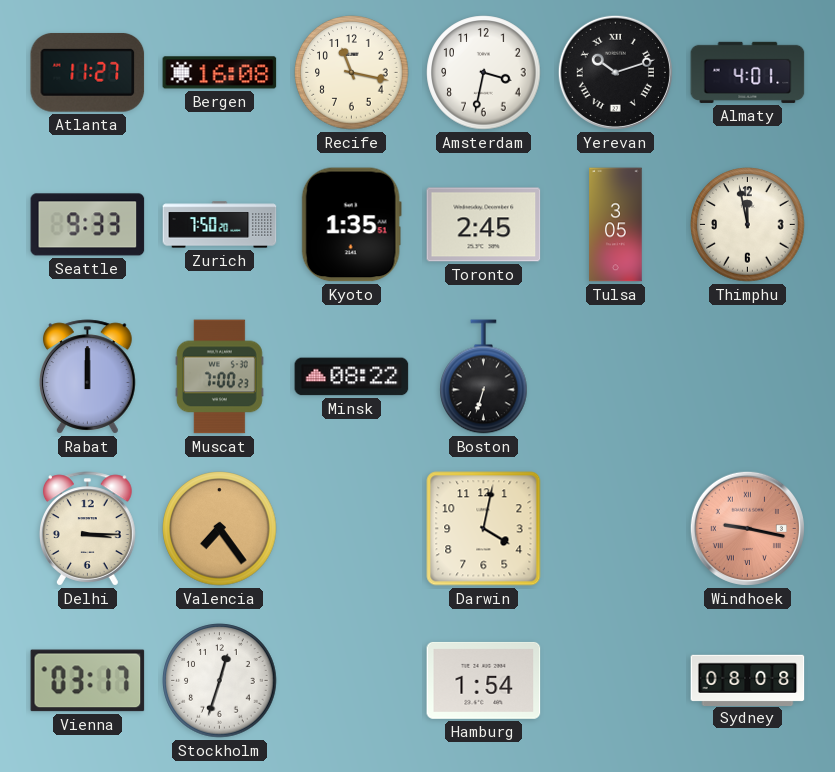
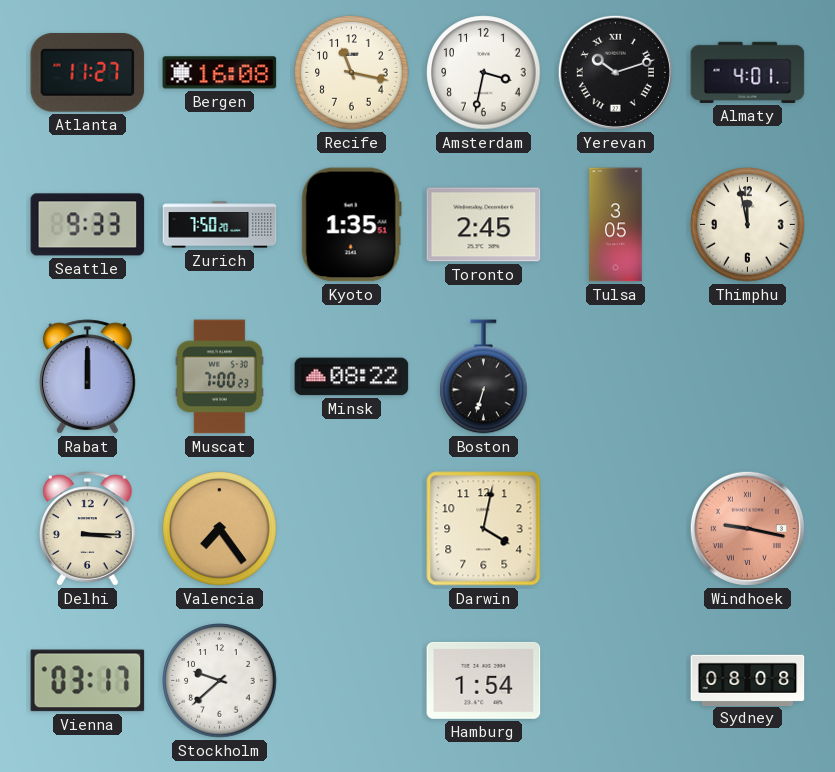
Stockholm: 12:33 -> 9:38 (220, 681)
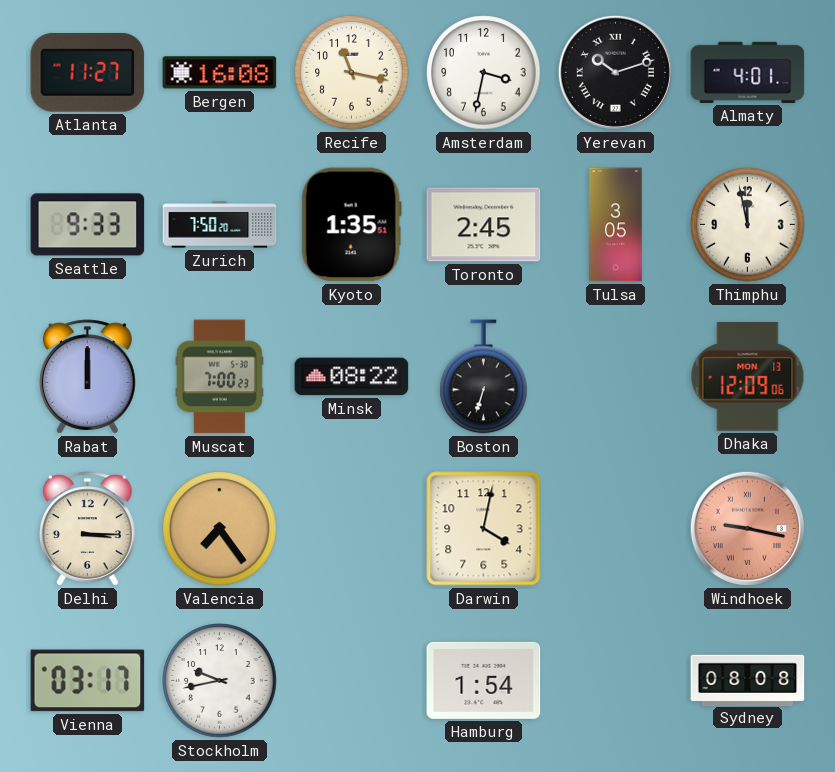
Dhaka: none -> 12:09 (748, 377)
Stockholm: 9:38 -> 9:43 (220, 681)
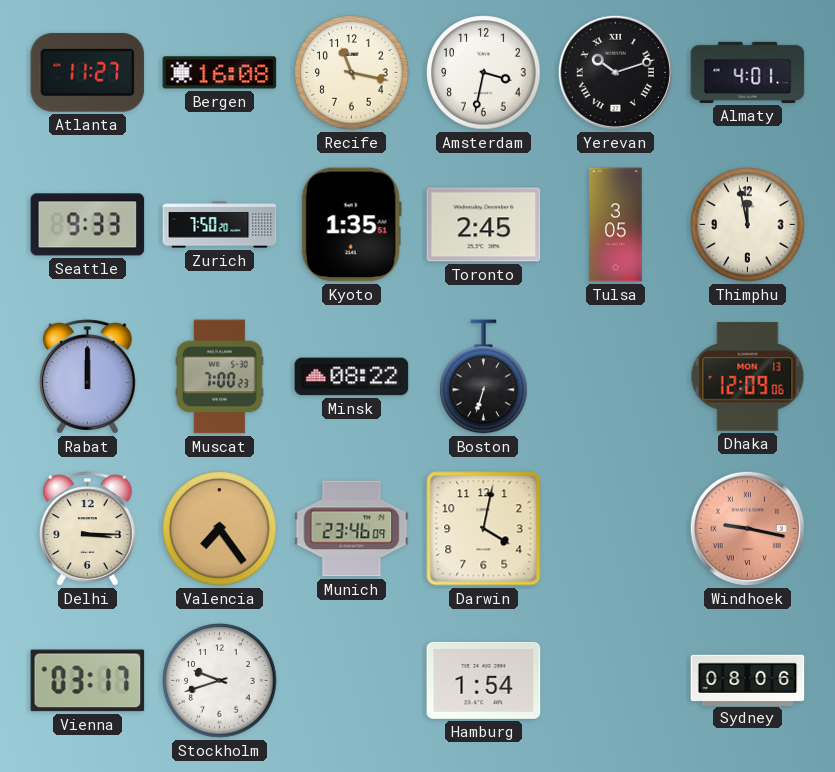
Munich: none -> 23:46 (352, 529)
Stockholm: 9:43 -> 9:42 (220, 681)
Sydney: 08:08 -> 08:06 (748, 680)
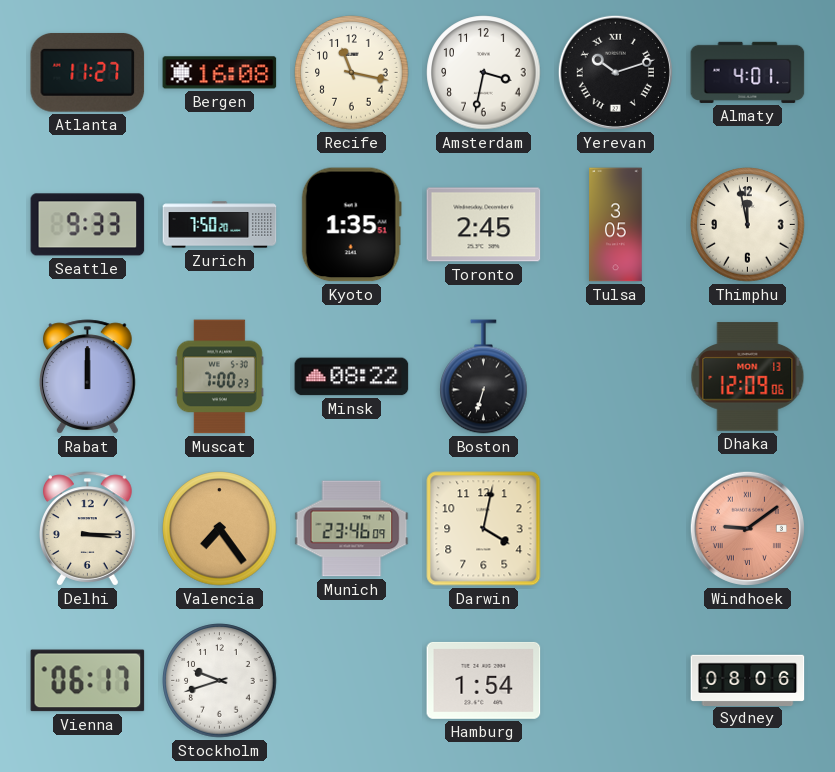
Windhoek: 9:17 -> 9:09 (747, 528)
Vienna: 03:17 -> 06:17 (88, 681)
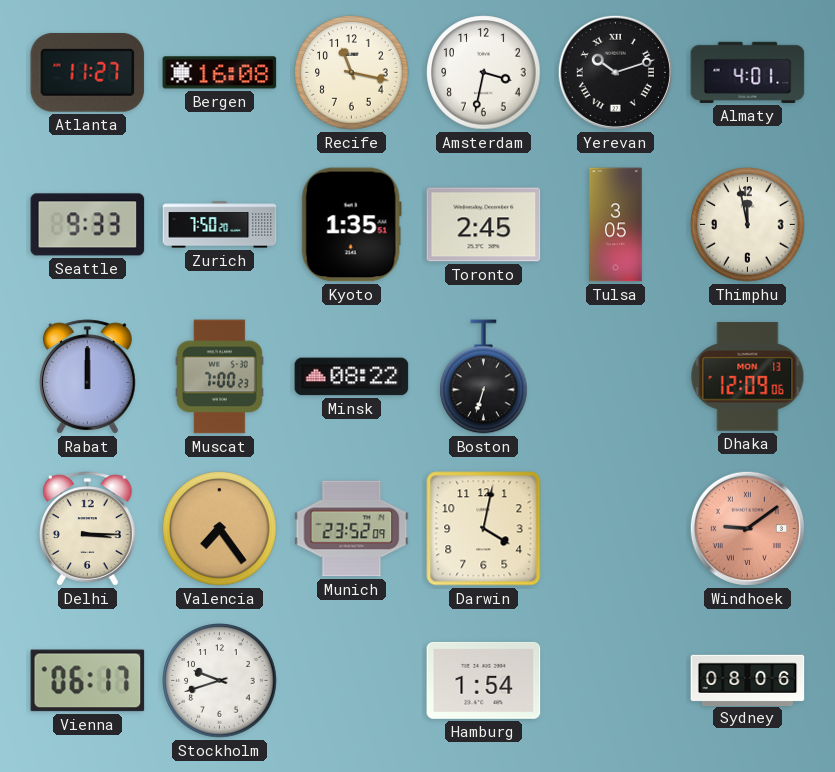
Munich: 23:46 -> 23:52 (352, 529)
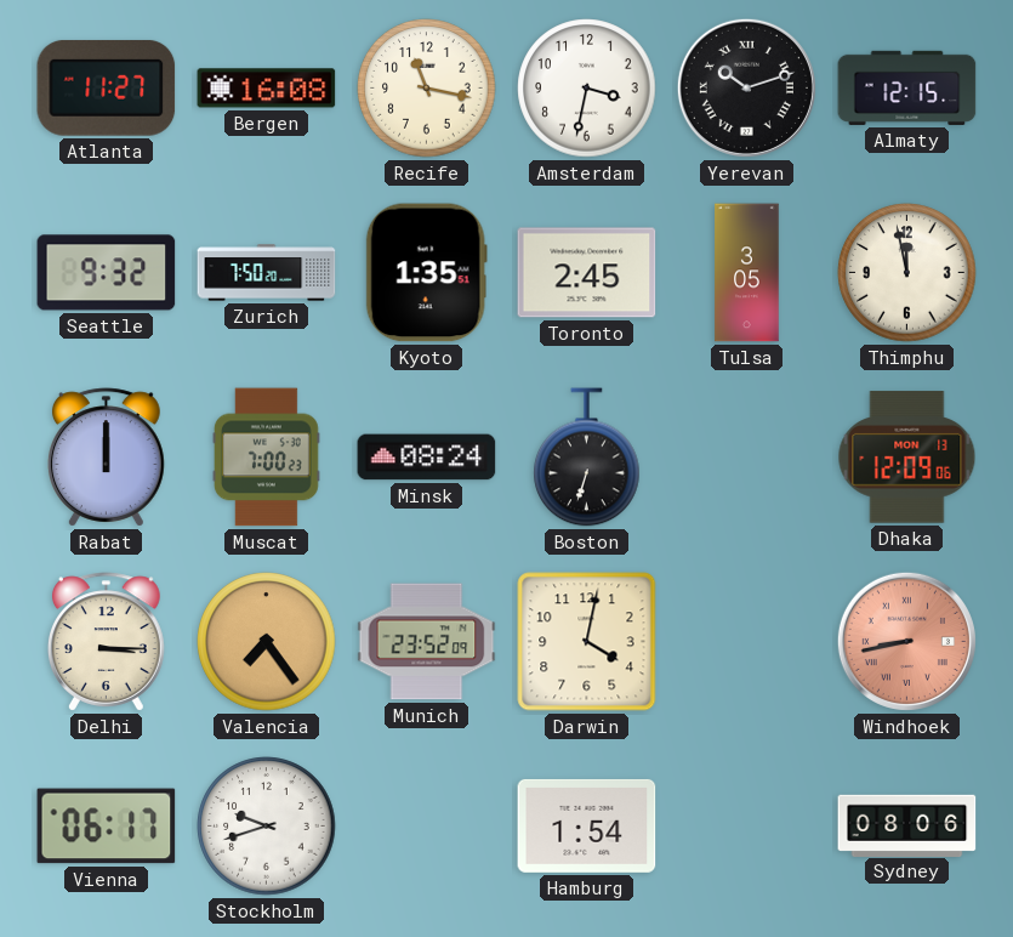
Almaty: 4:01 -> 12:15 (907, 87)
Seattle: 9:33 -> 9:32 (107, 273)
Minsk: 08:22 -> 08:24 (427, 458)
Windhoek: 9:09 -> 8:43 (906, 641)
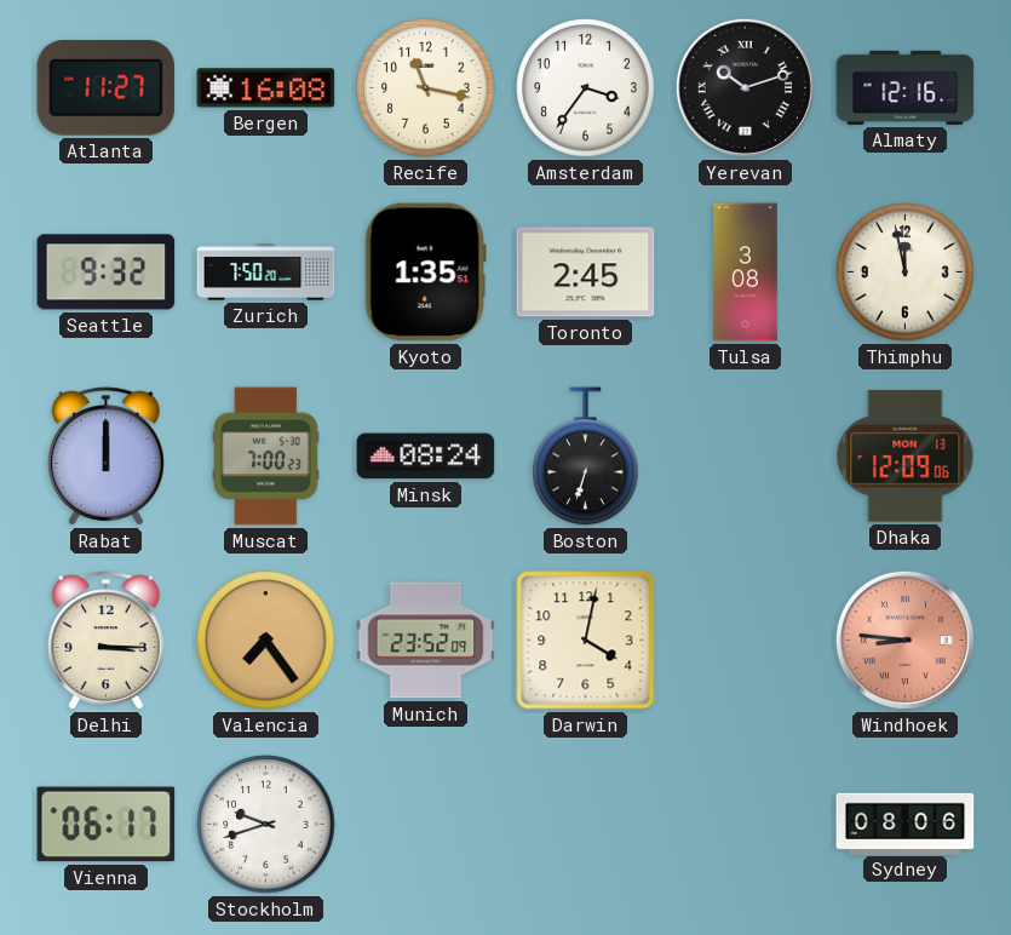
Amsterdam: 3:32 -> 3:36 (586, 88)
Almaty: 12:15 -> 12:16 (906, 87)
Tulsa: 3:05 -> 3:08 (746, 273)
Windhoek: 8:43 -> 8:46 (904, 639)
Hamburg: 1:54 -> none (587, 825)
